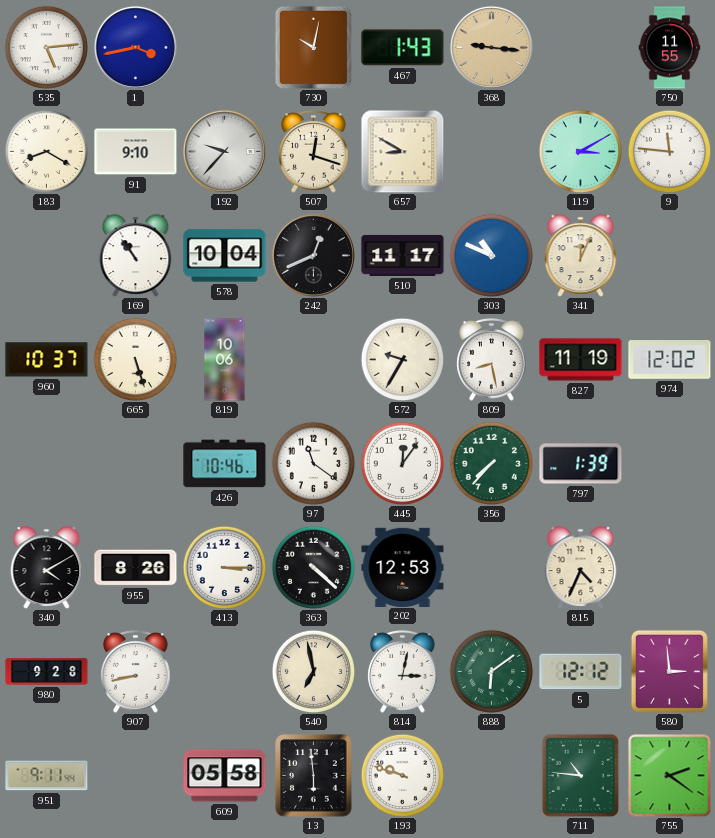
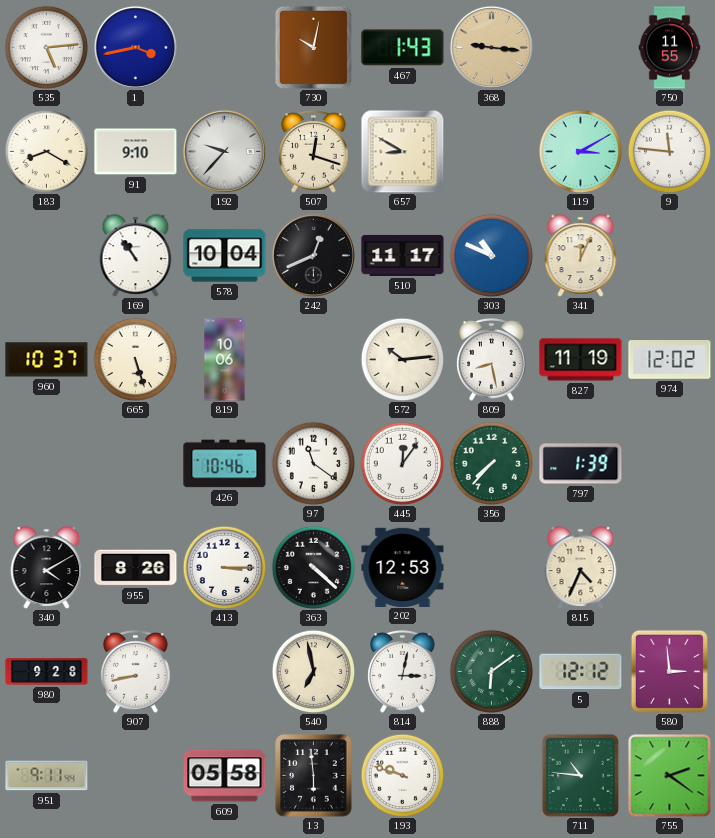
572: 9:35 -> 10:14 (402, 359)
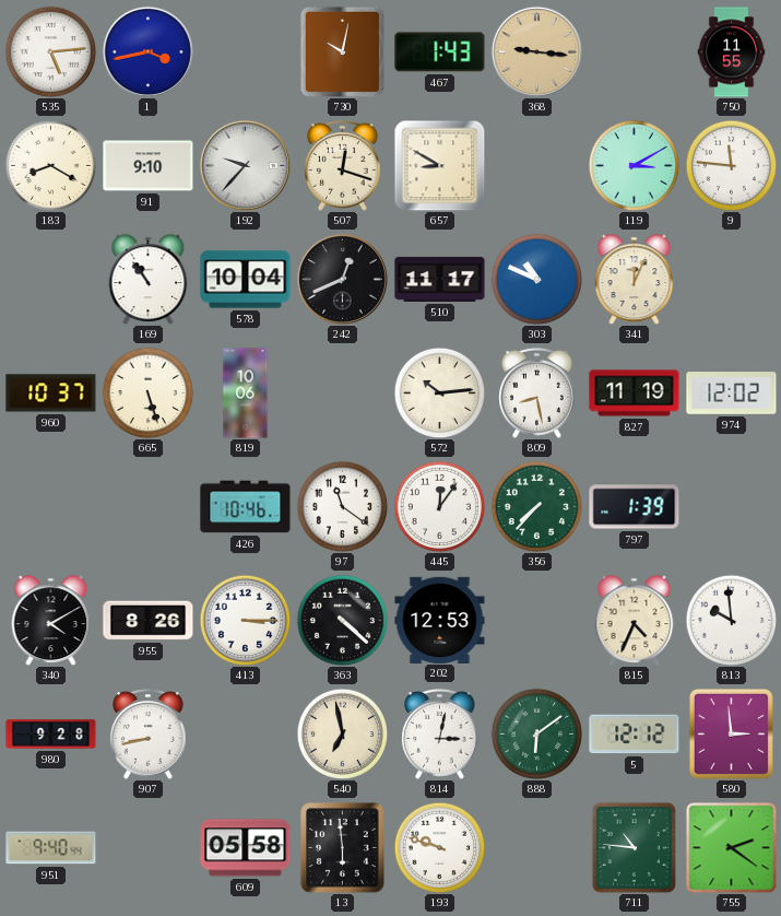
813: none -> 9:59 (731, 620)
951: 9:11 -> 9:40 (51, 848)
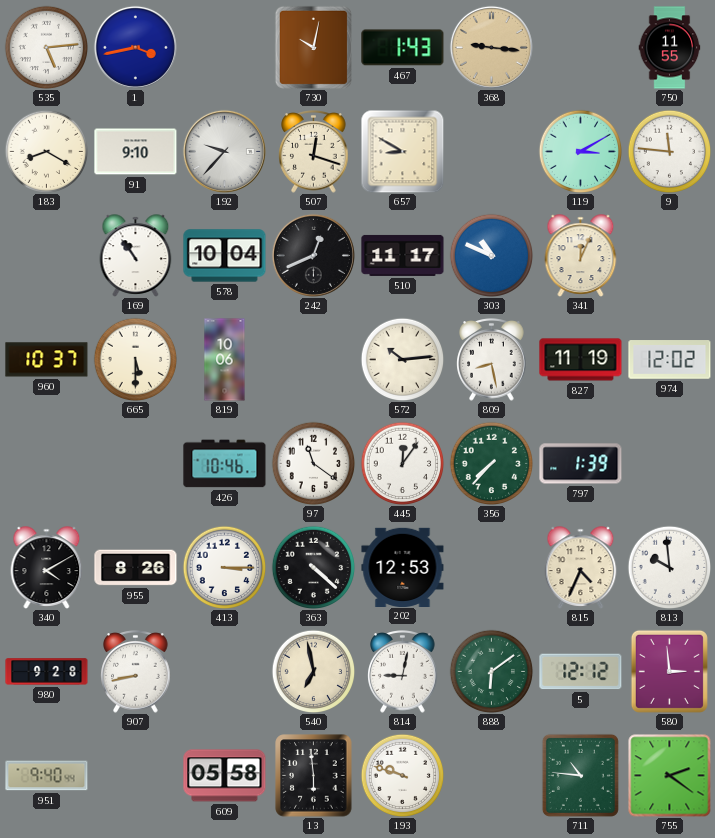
665: 5:27 -> 5:30 (135, 359)
814: 3:02 -> 9:02 (403, 672)
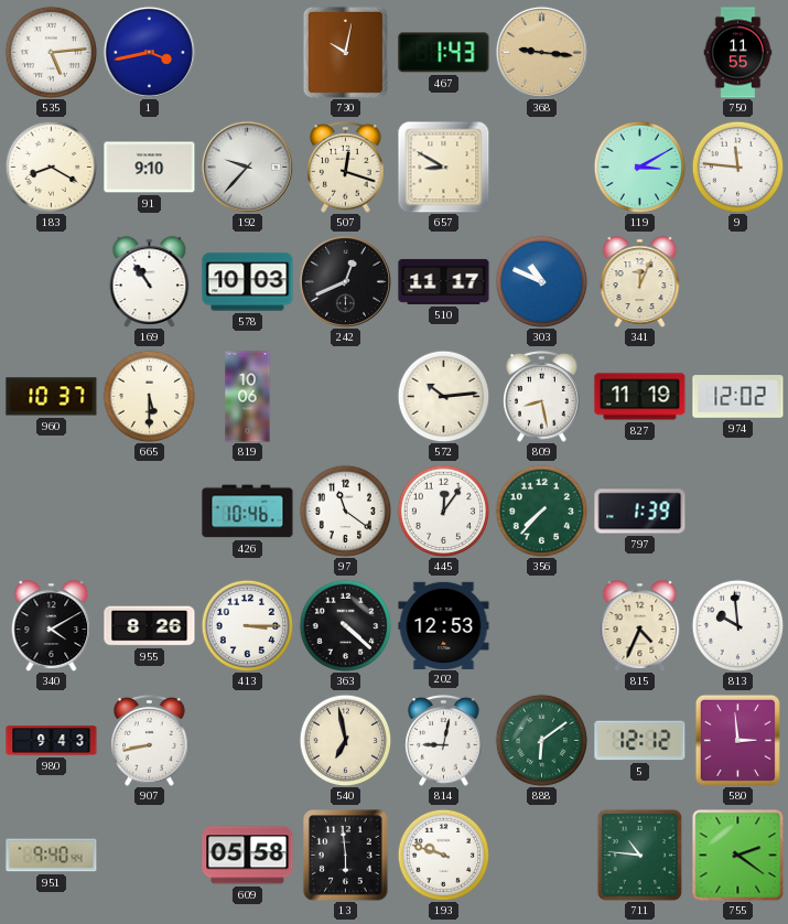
578: 10:04 -> 10:03 (248, 282)
980: 9:28 -> 9:43 (52, 741)
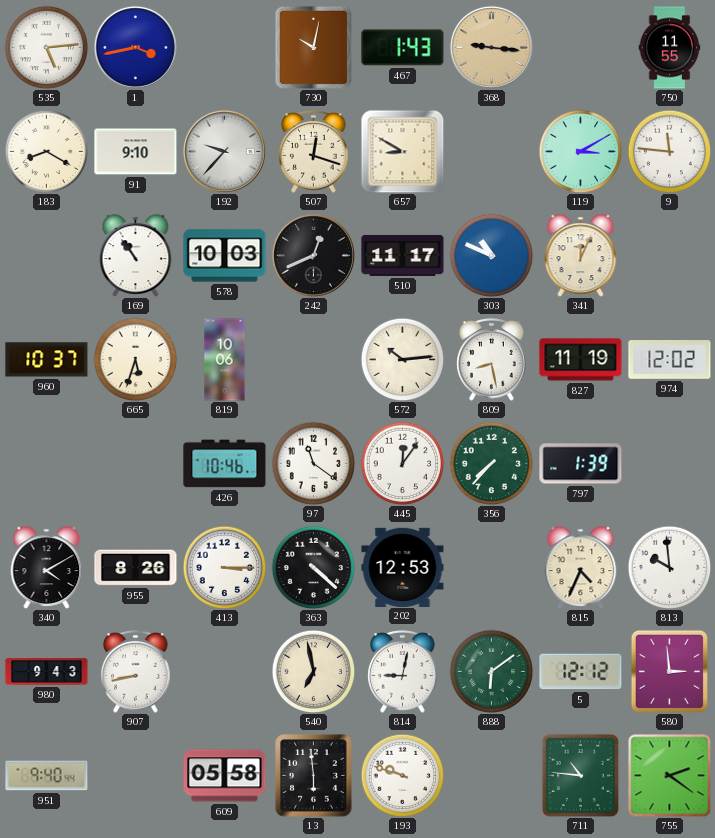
665: 5:30 -> 5:33 (135, 359)
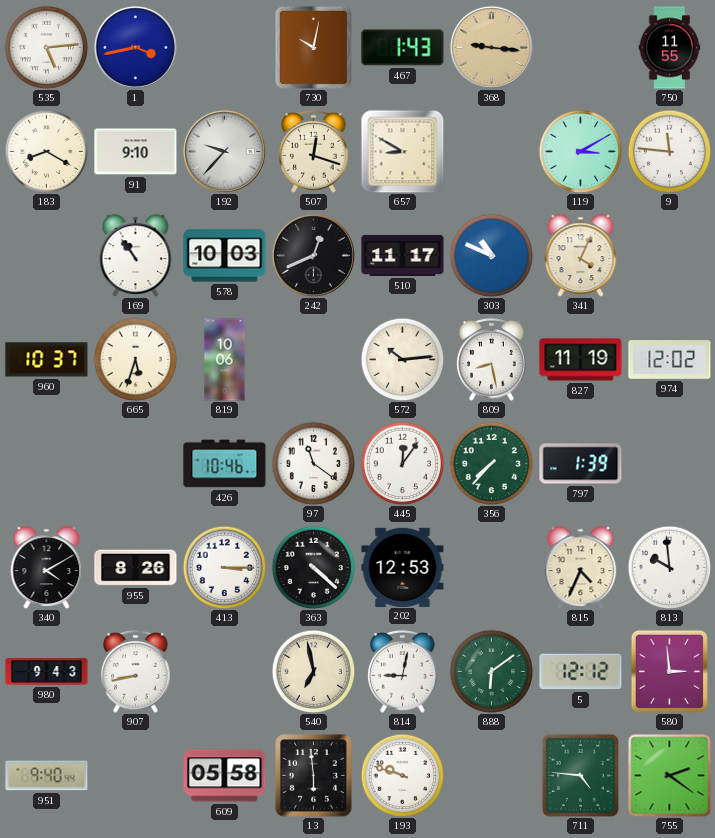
341: 12:04 -> 4:04 (581, 256)
711: 10:46 -> 4:46 (580, 775)
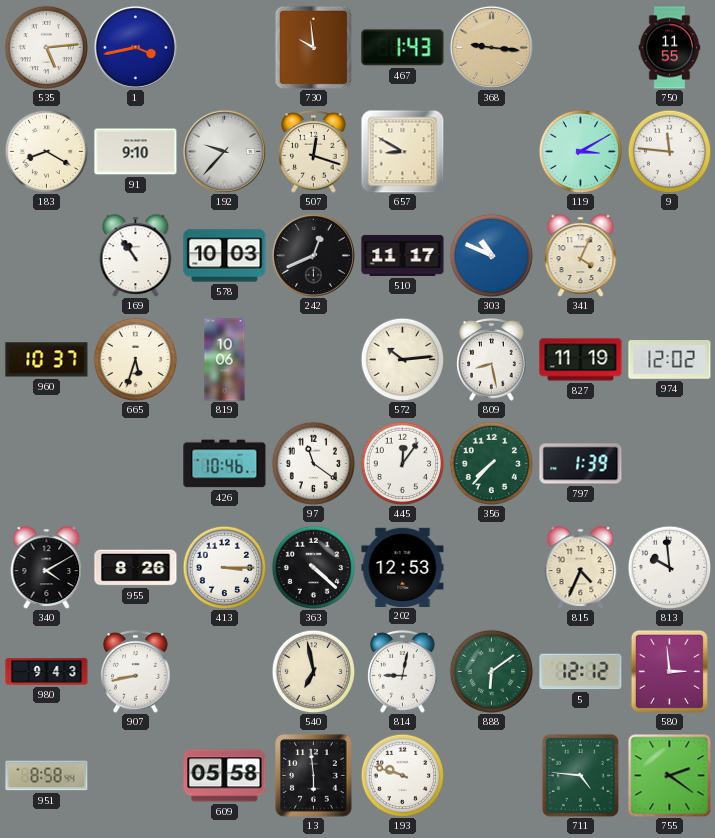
730: 10:02 -> 9:59 (313, 47)
951: 9:40 -> 8:58 (47, 776)
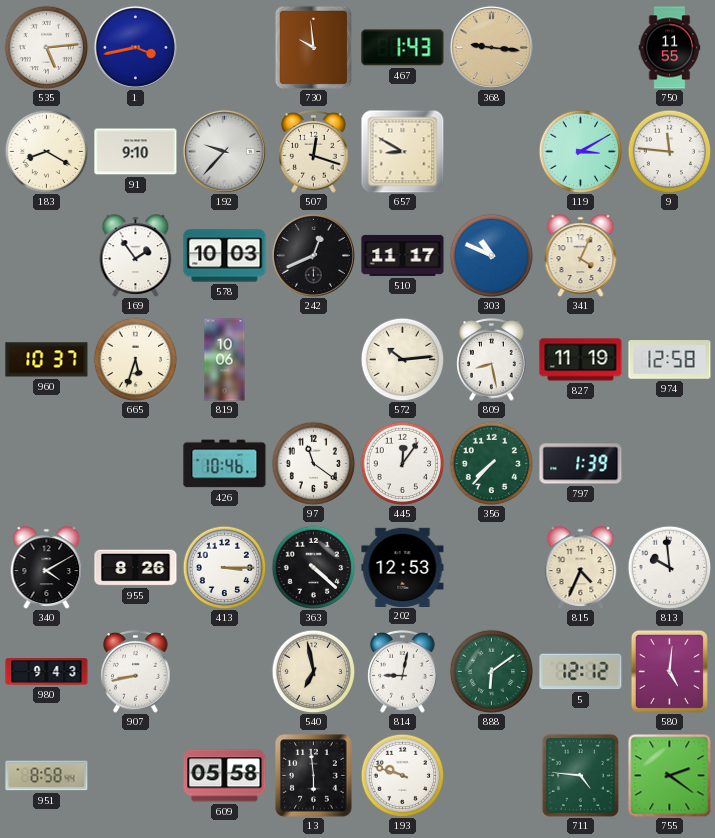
169: 10:54 -> 1:54 (136, 256)
974: 12:02 -> 12:58 (670, 360)
580: 2:59 -> 5:01 (669, 671)
